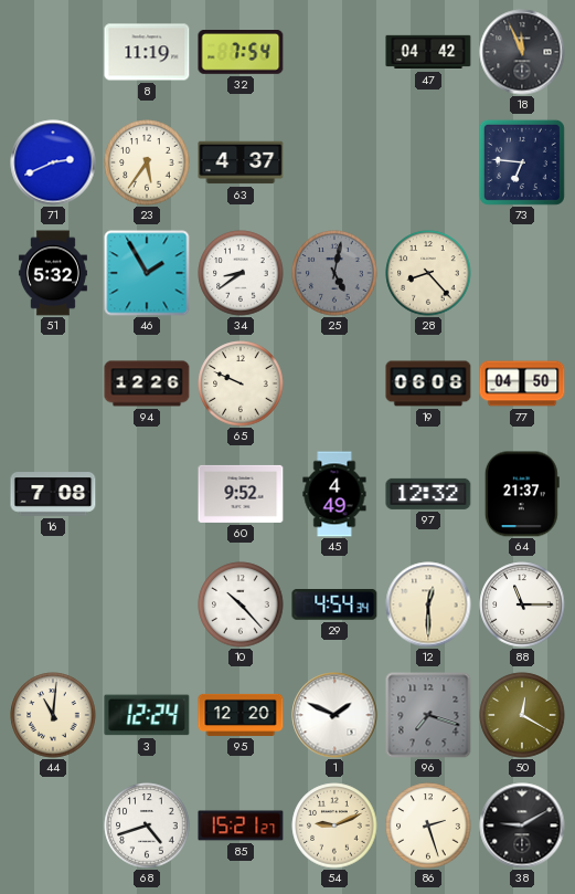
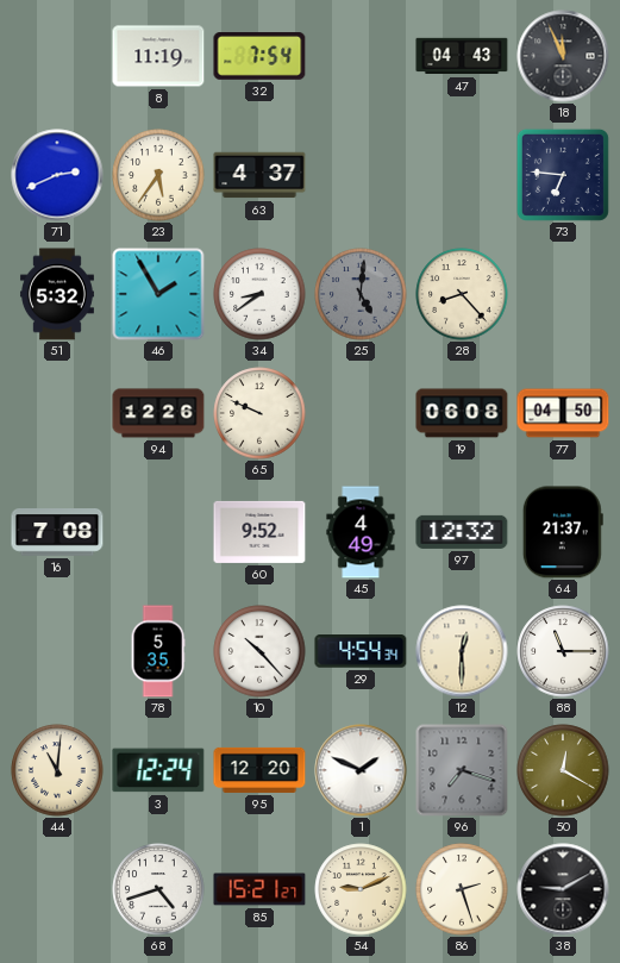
47: 04:42 -> 04:43 (462, 56)
25: 5:02 -> 5:01 (361, 294)
78: none -> 5:35 (158, 651)
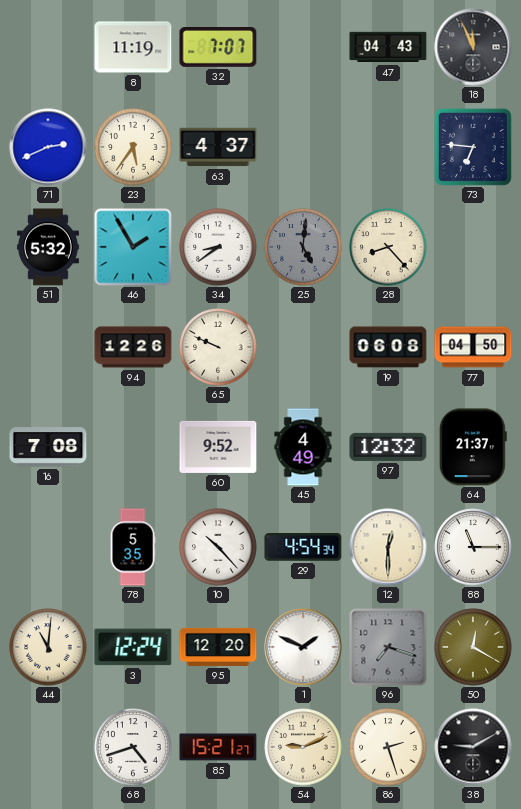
32: 7:54 -> 7:07 (218, 48)
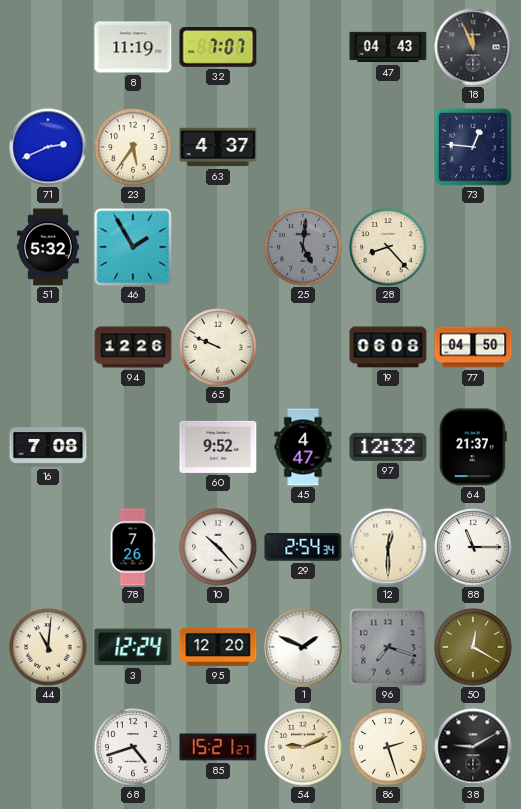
73: 6:46 -> 12:46 (473, 147)
34: 8:39 -> none (218, 247)
45: 4:49 -> 4:47 (303, 447)
78: 5:35 -> 7:26 (133, 547)
29: 4:54 -> 2:54 (303, 547)
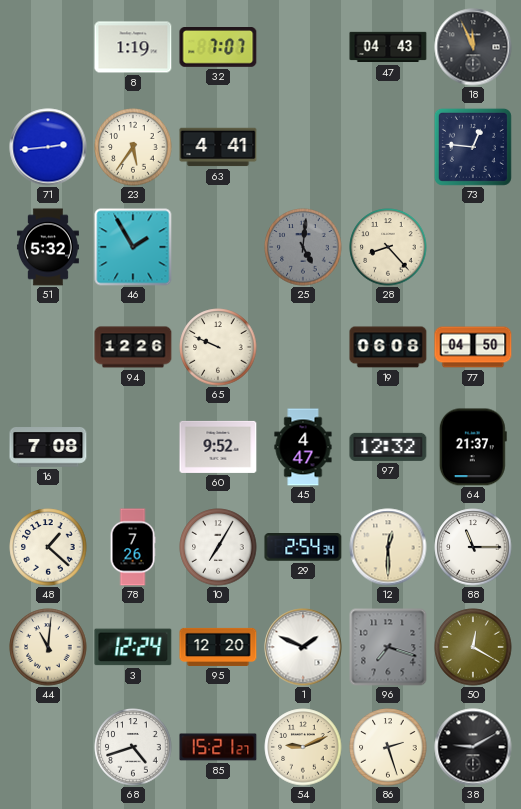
8: 11:19 -> 1:19 (133, 47)
71: 2:41 -> 2:44 (48, 147)
63: 4:37 -> 4:41 (218, 147)
48: none -> 1:22 (48, 547)
10: 10:23 -> 7:05 (218, 547)
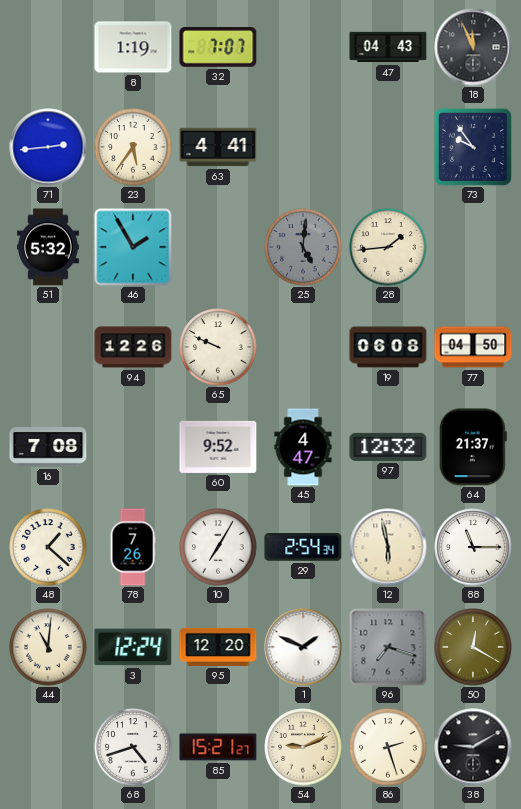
73: 12:46 -> 9:54 (473, 147)
28: 8:23 -> 1:44 (388, 247)
12: 12:30 -> 5:58 (388, 547)
